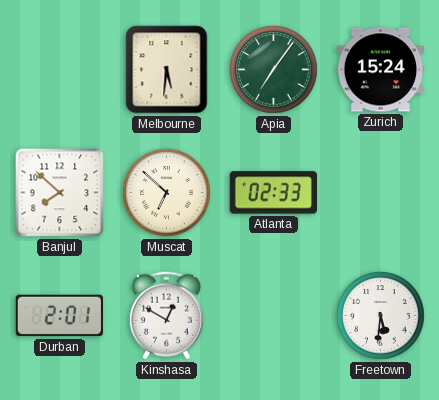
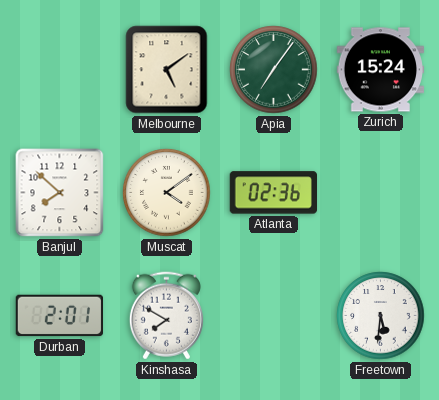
Melbourne: 5:31 -> 5:09 (167, 70)
Muscat: 6:52 -> 4:09 (167, 193)
Atlanta: 02:33 -> 02:36 (273, 193)
Kinshasa: 12:50 -> 7:50 (166, 316)
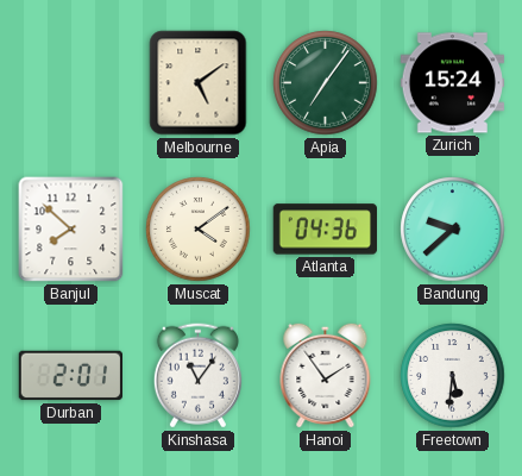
Atlanta: 02:36 -> 04:36 (325, 230)
Bandung: none -> 9:38 (453, 230)
Kinshasa: 7:50 -> 11:06 (197, 376)
Hanoi: none -> 1:54 (326, 375)
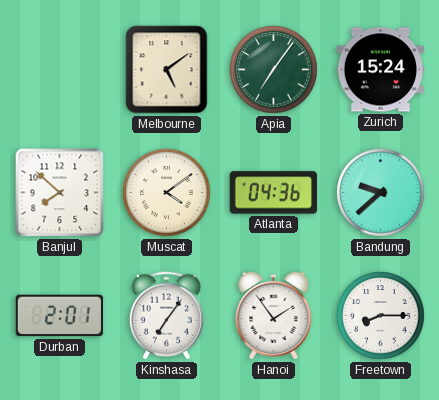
Kinshasa: 11:06 -> 7:06 (166, 316)
Freetown: 5:31 -> 8:15 (381, 316)
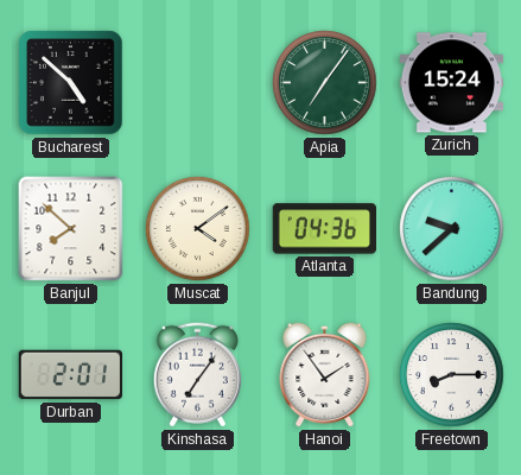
Bucharest: none -> 4:52 (71, 83)
Melbourne: 5:09 -> none (167, 70)
